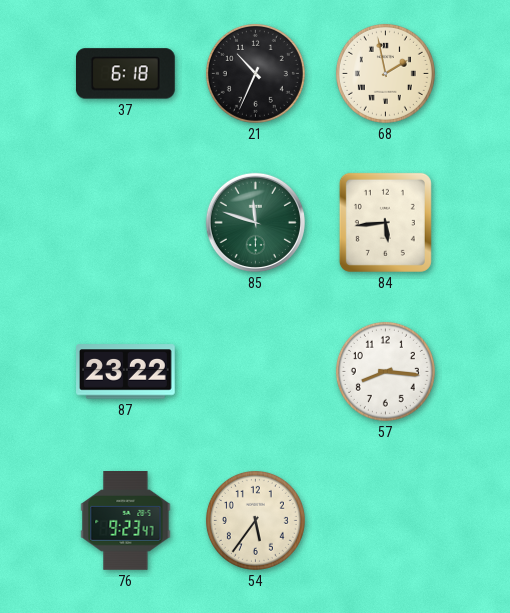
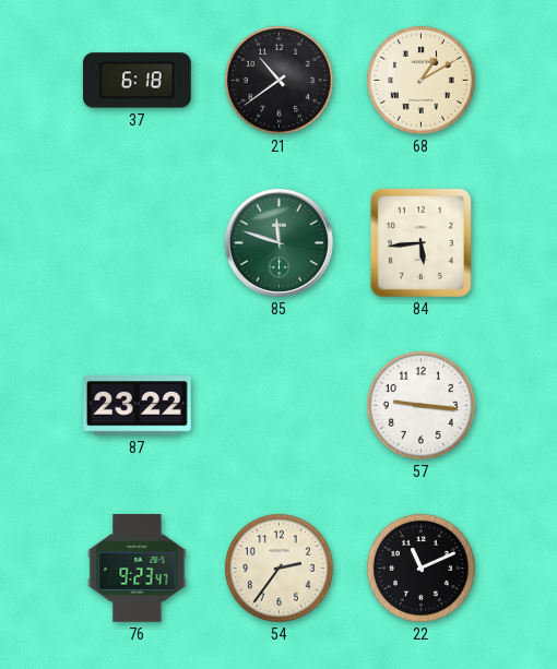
21: 10:34 -> 10:39 (278, 80)
68: 1:58 -> 1:10 (420, 80)
57: 8:16 -> 9:16 (420, 405)
54: 5:36 -> 2:36 (278, 568)
22: none -> 11:11 (420, 568)
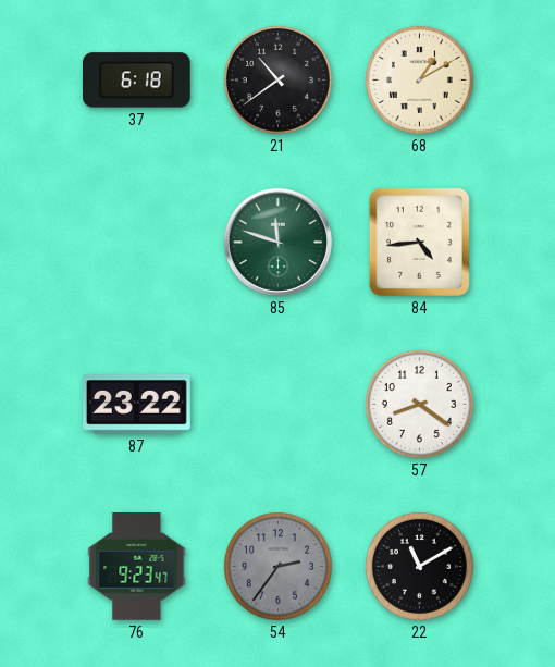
84: 5:44 -> 4:44 (419, 242)
57: 9:16 -> 8:21 (419, 404)
54 dial: cream -> grey (277, 566)
22: 11:11 -> 11:10 (419, 566)
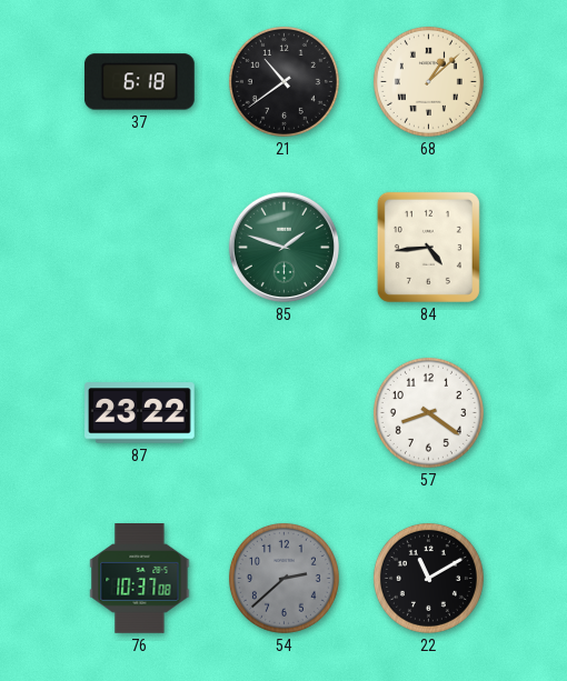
68: 1:10 -> 1:08 (428, 81)
85: 11:48 -> 1:48 (283, 247)
76: 9:23 -> 10:37 (140, 579)
54: 2:36 -> 2:38 (283, 578)
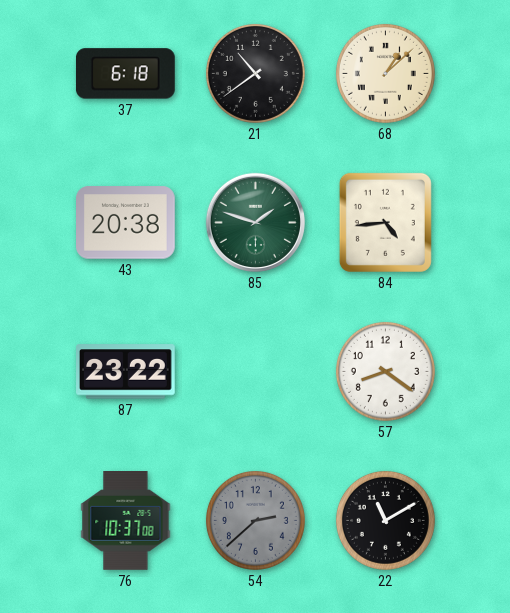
43: none -> 20:38 (126, 223)
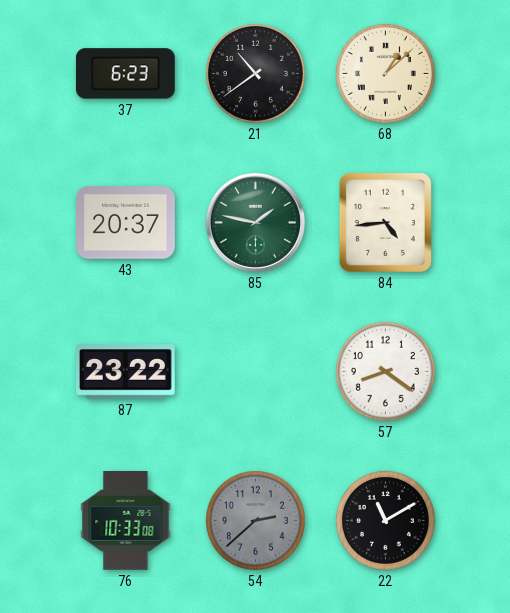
37: 6:18 -> 6:23 (125, 74)
43: 20:38 -> 20:37 (126, 223)
85: 1:48 -> 1:47 (255, 222)
76: 10:37 -> 10:33 (126, 521)
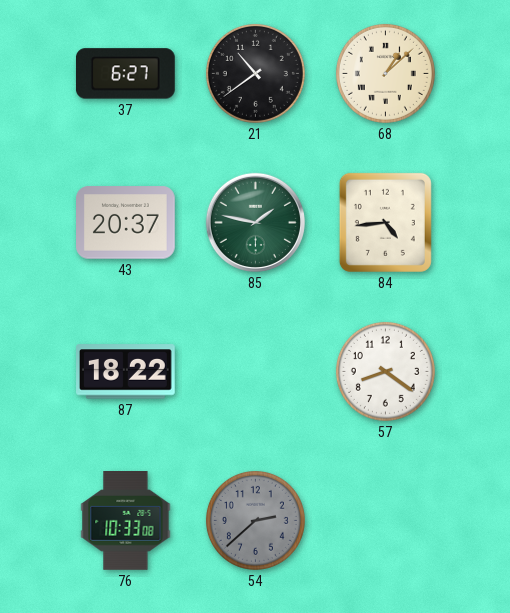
37: 6:23 -> 6:27 (125, 74)
87: 23:22 -> 18:22 (126, 372)
22: 11:10 -> none (385, 520)
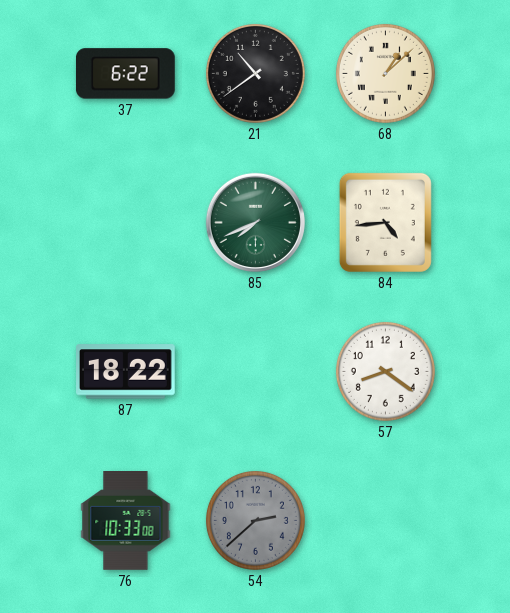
37: 6:27 -> 6:22 (125, 74)
43: 20:37 -> none (126, 223)
85: 1:47 -> 7:41 (255, 222)
